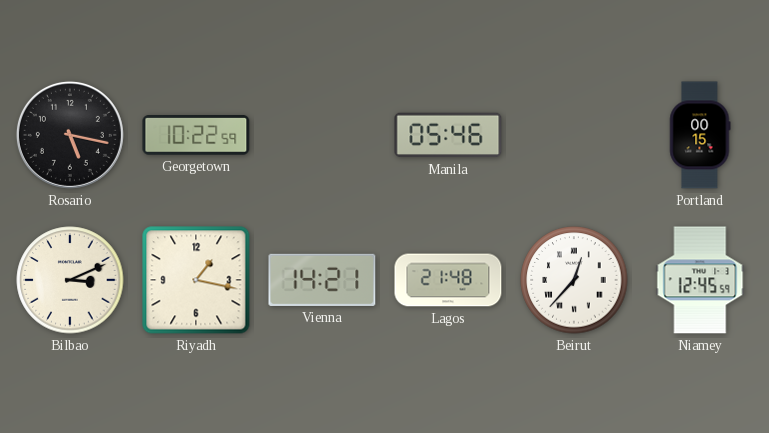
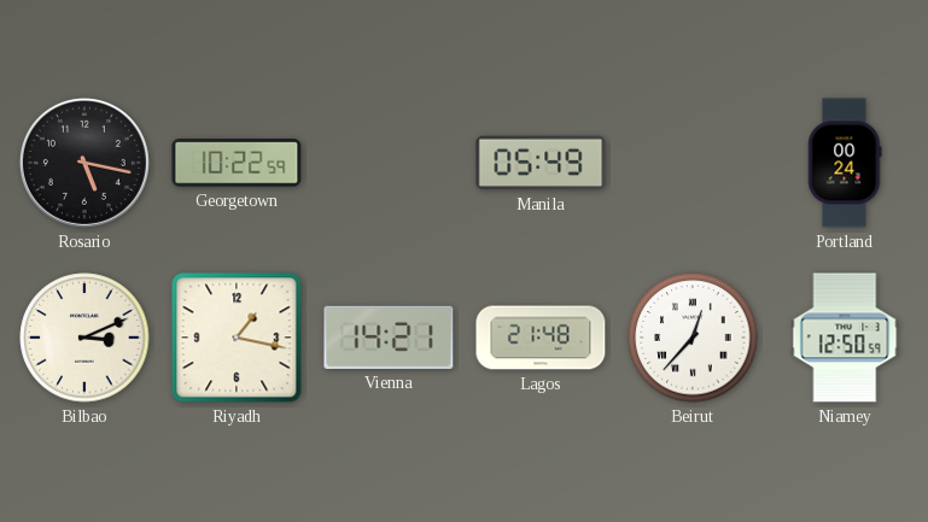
Manila: 05:46 -> 05:49 (541, 163)
Portland: 00:15 -> 00:24 (845, 163)
Niamey: 12:45 -> 12:50 (845, 338)
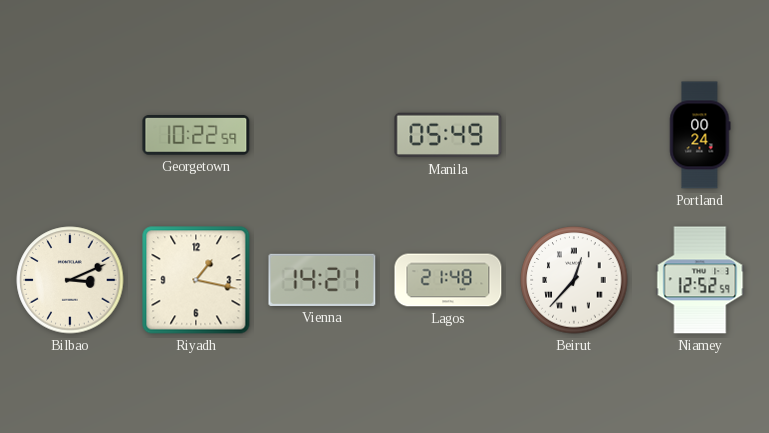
Rosario: 5:17 -> none (84, 163)
Niamey: 12:50 -> 12:52 (700, 280)
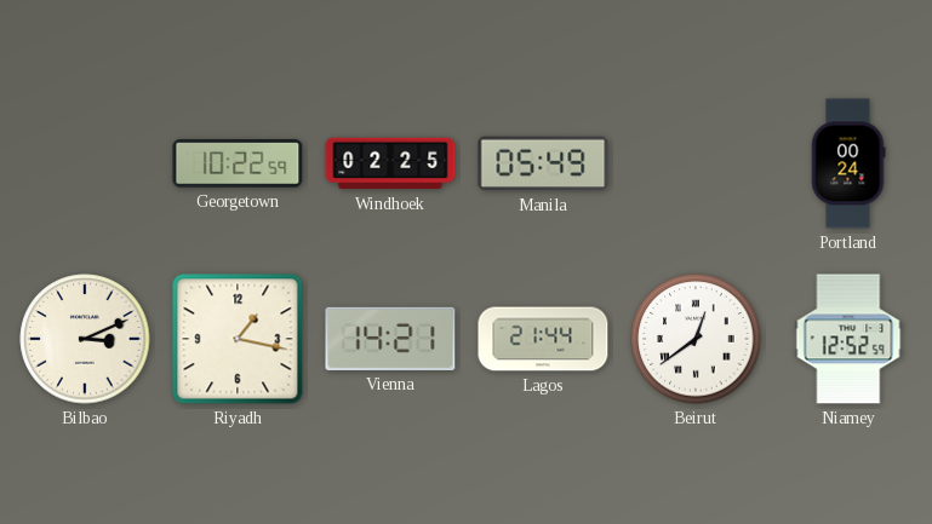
Windhoek: none -> 02:25 (390, 163)
Lagos: 21:48 -> 21:44 (543, 339)
Beirut: 12:37 -> 12:39 (696, 339)
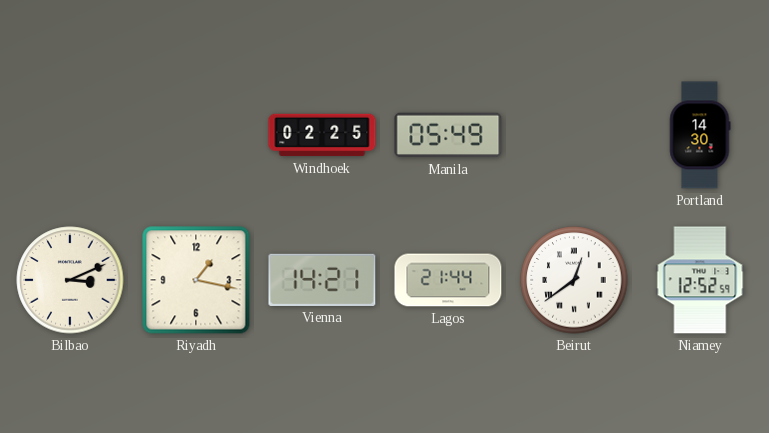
Georgetown: 10:22 -> none (238, 165)
Portland: 00:24 -> 14:30 (700, 135)
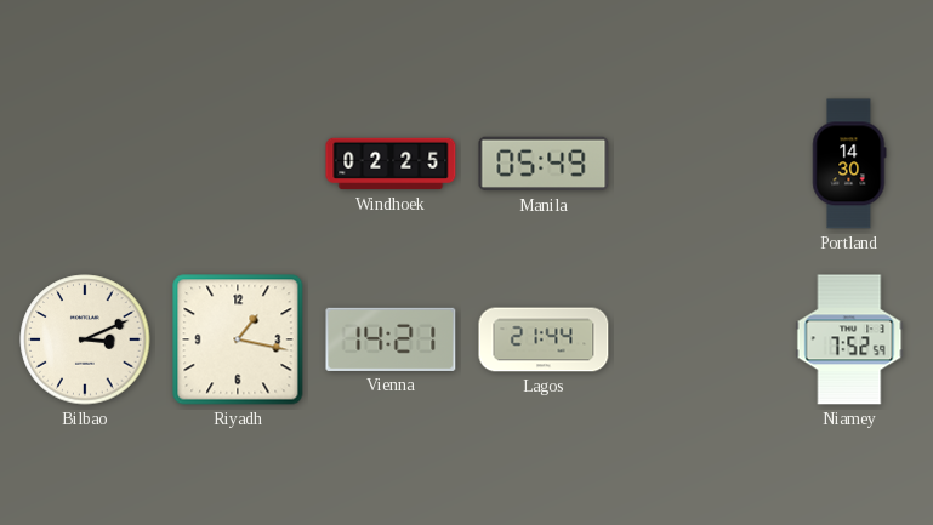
Beirut: 12:39 -> none (574, 280)
Niamey: 12:52 -> 7:52 (849, 339)
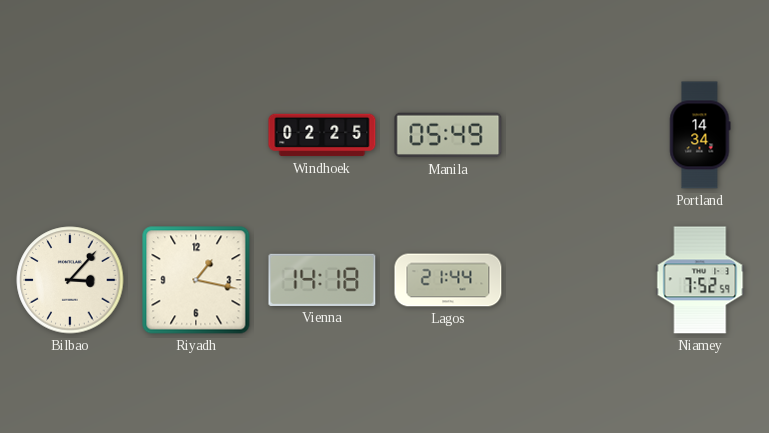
Portland: 14:30 -> 14:34 (700, 135)
Bilbao: 3:11 -> 3:07 (70, 280)
Vienna: 14:21 -> 14:18 (322, 280)
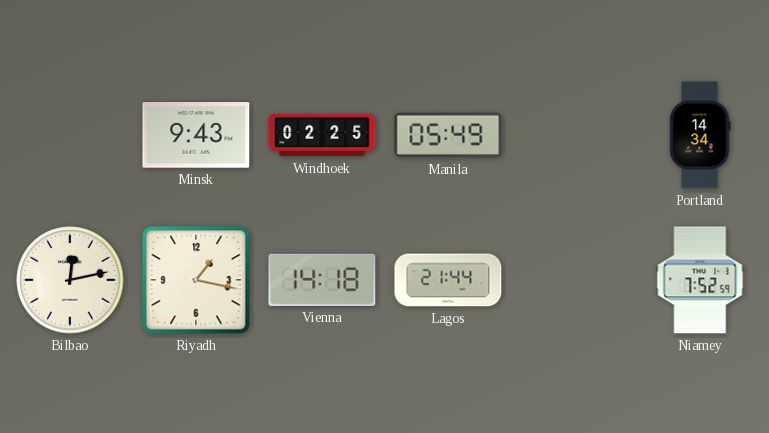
Minsk: none -> 9:43 (196, 135)
Bilbao: 3:07 -> 12:13 (70, 280)
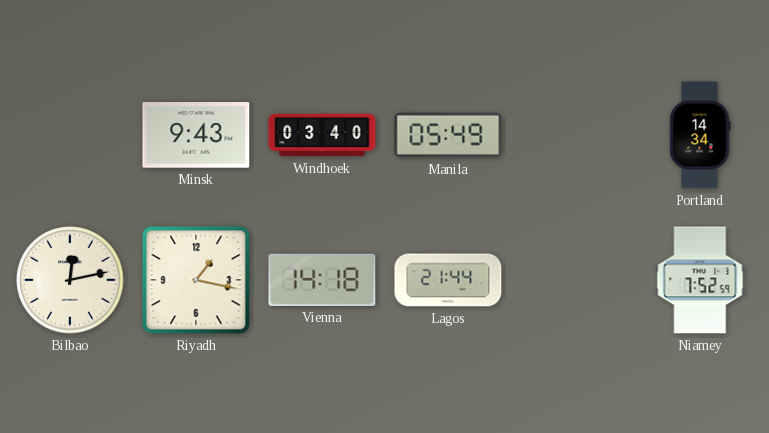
Windhoek: 02:25 -> 03:40 (322, 135)
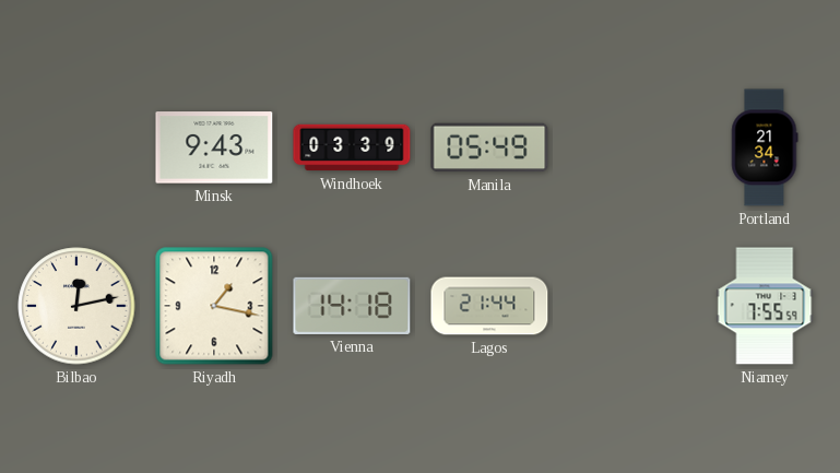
Windhoek: 03:40 -> 03:39 (352, 147)
Portland: 14:34 -> 21:34 (765, 147)
Niamey: 7:52 -> 7:55 (765, 306)
